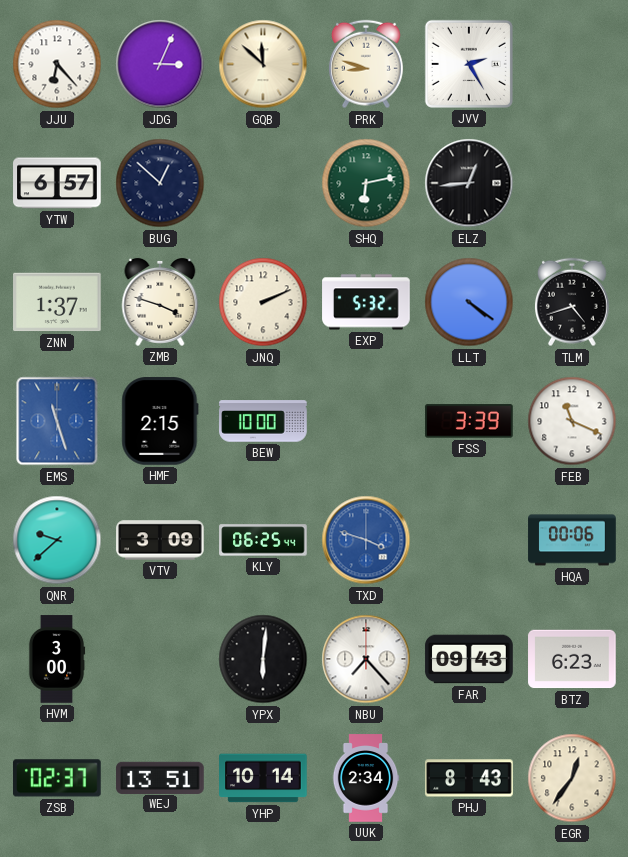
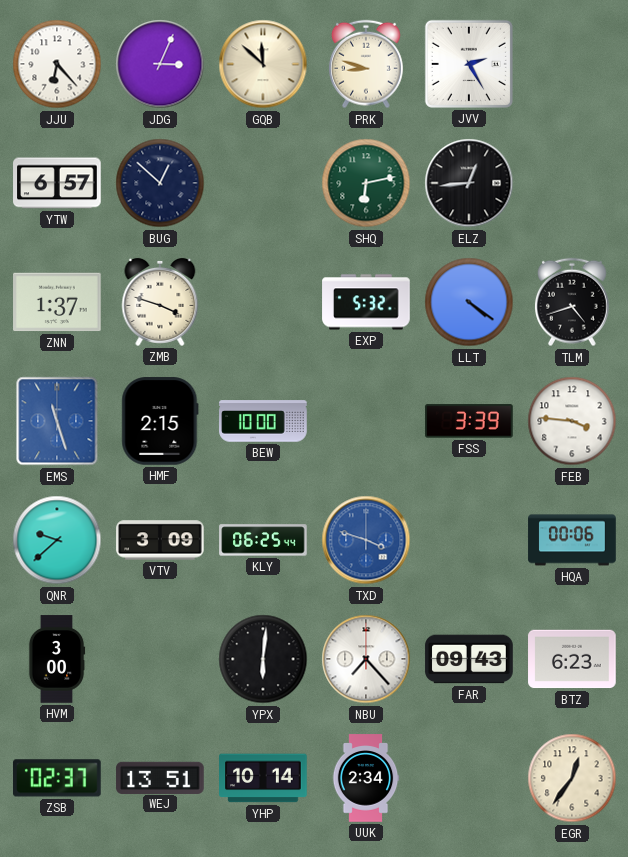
JNQ: 2:11 -> none (263, 302)
FEB: 11:19 -> 3:46 (572, 421)
PHJ: 8:43 -> none (469, 778)
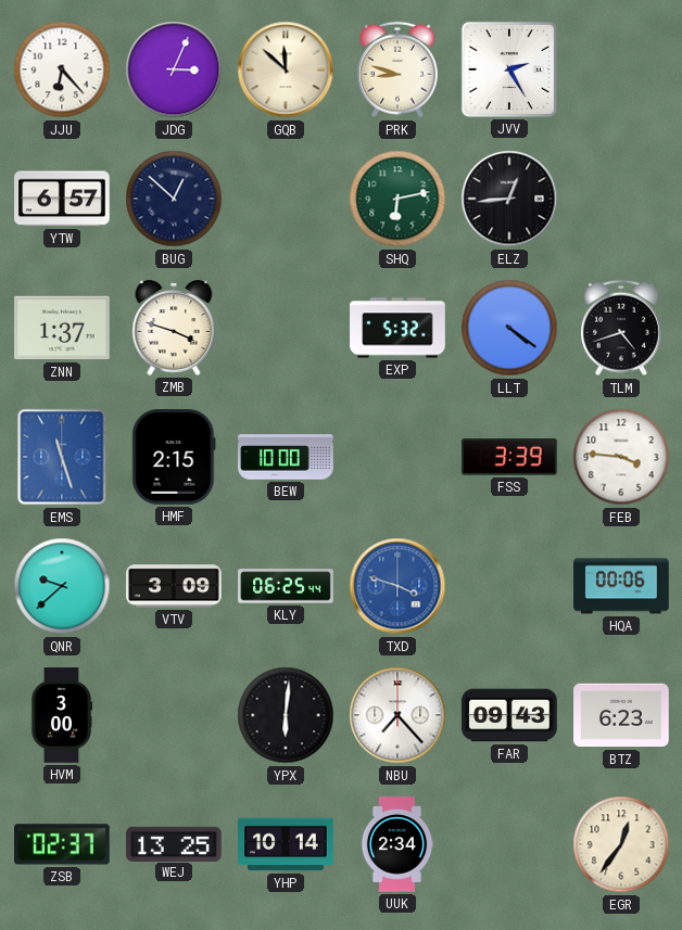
WEJ: 13:51 -> 13:25 (174, 843)
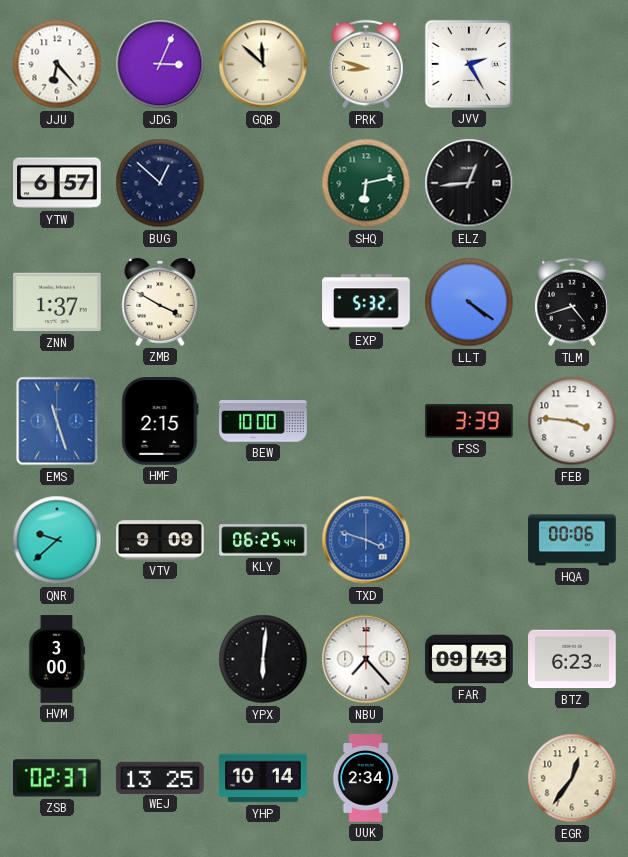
ZMB: 3:48 -> 3:50 (160, 302)
VTV: 3:09 -> 9:09 (160, 540)
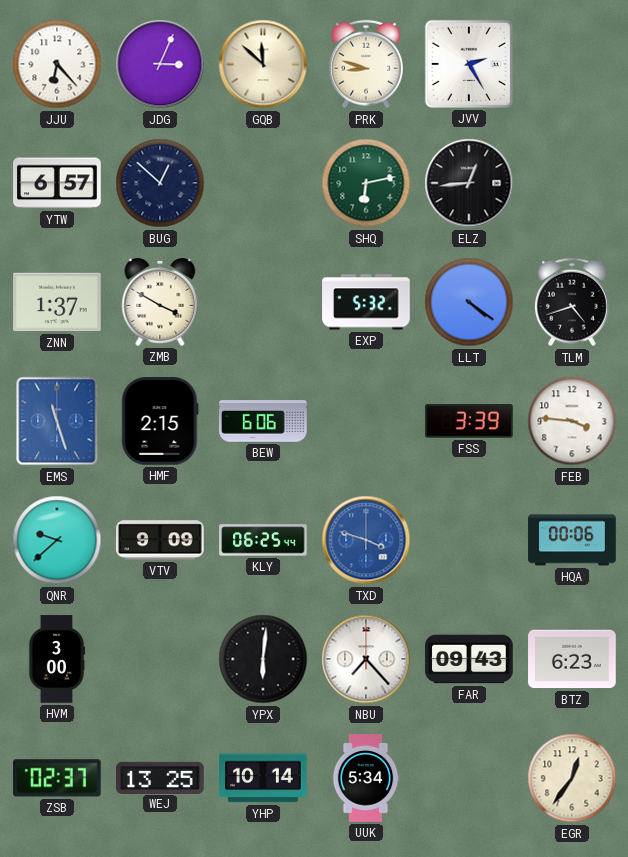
BEW: 10:00 -> 6:06 (263, 421)
UUK: 2:34 -> 5:34 (366, 778)
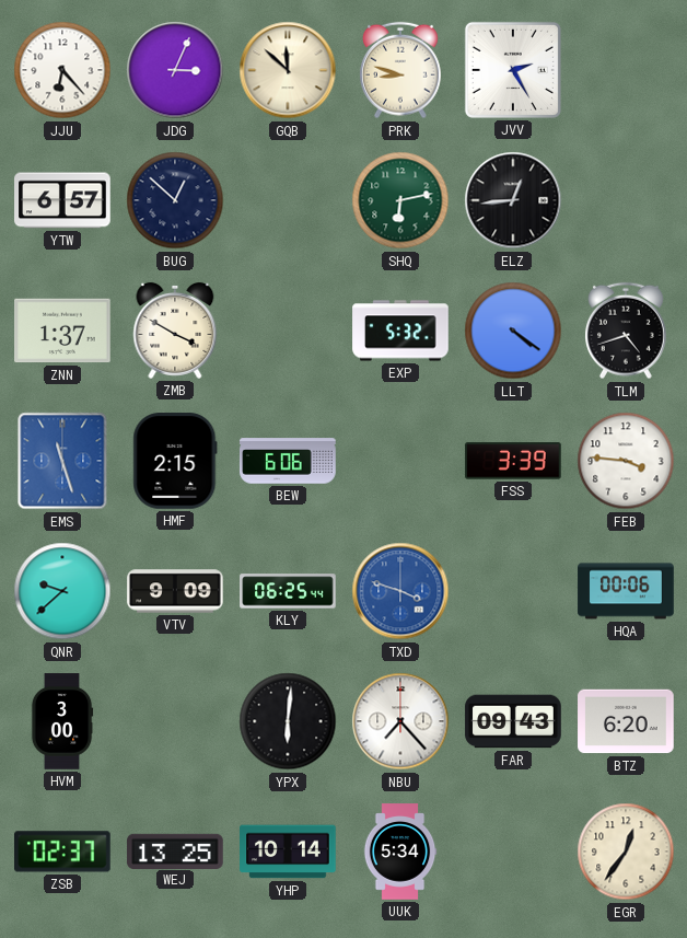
BTZ: 6:23 -> 6:20 (626, 721)
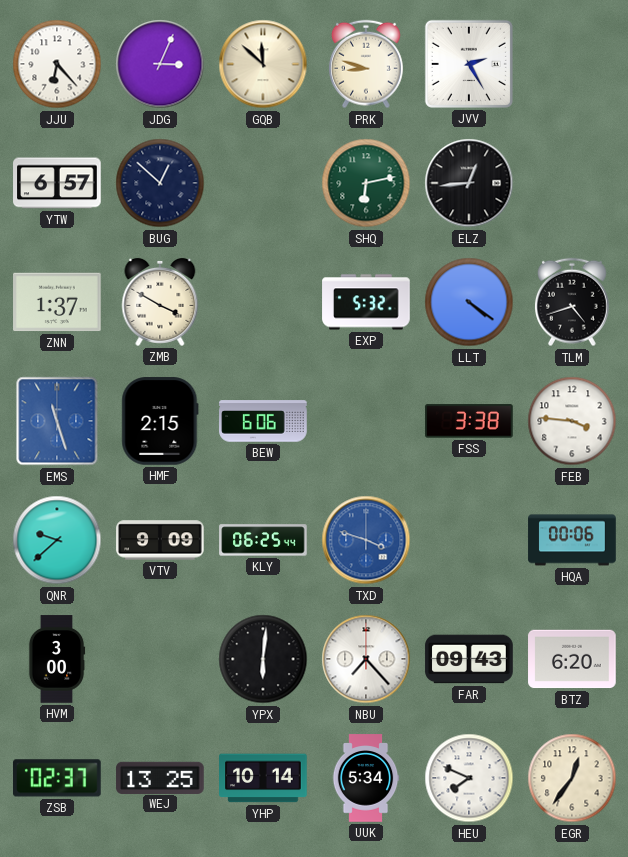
FSS: 3:39 -> 3:38 (469, 421)
HEU: none -> 7:49 (469, 778)
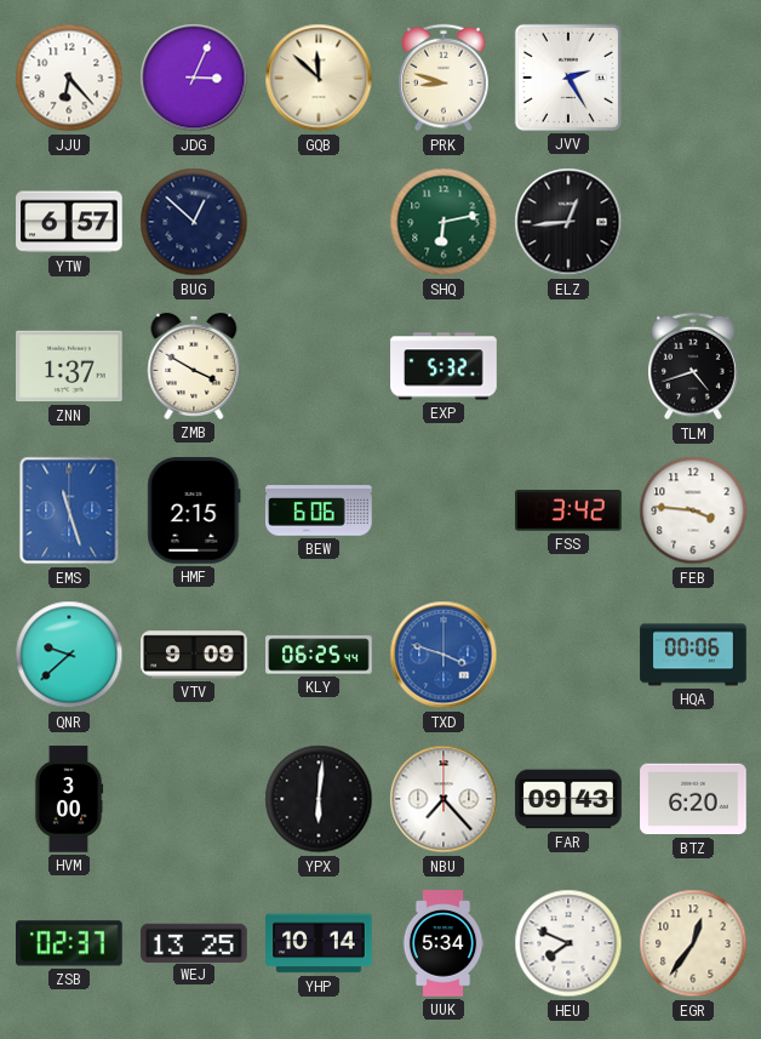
LLT: 4:21 -> none (469, 302)
FSS: 3:38 -> 3:42 (568, 510)
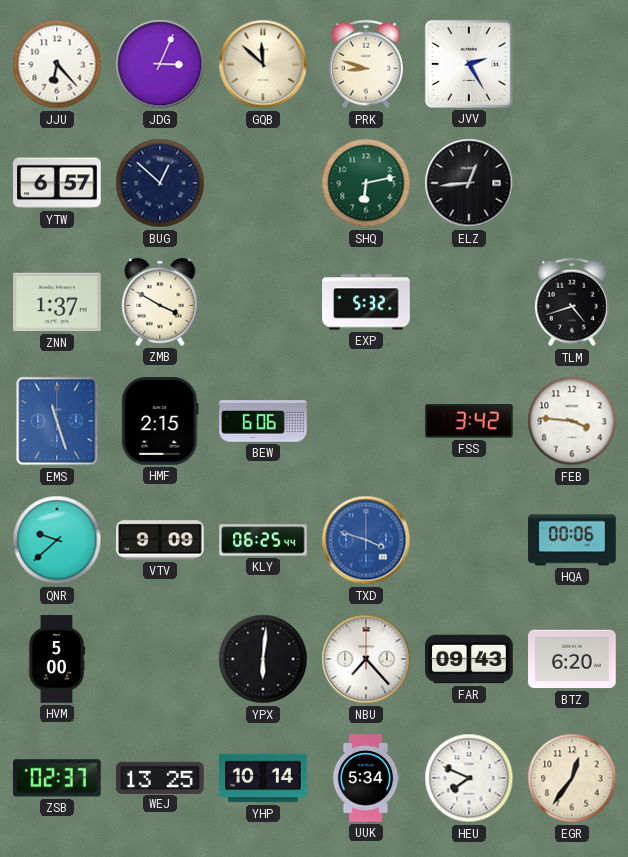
HVM: 3:00 -> 5:00 (57, 659)
